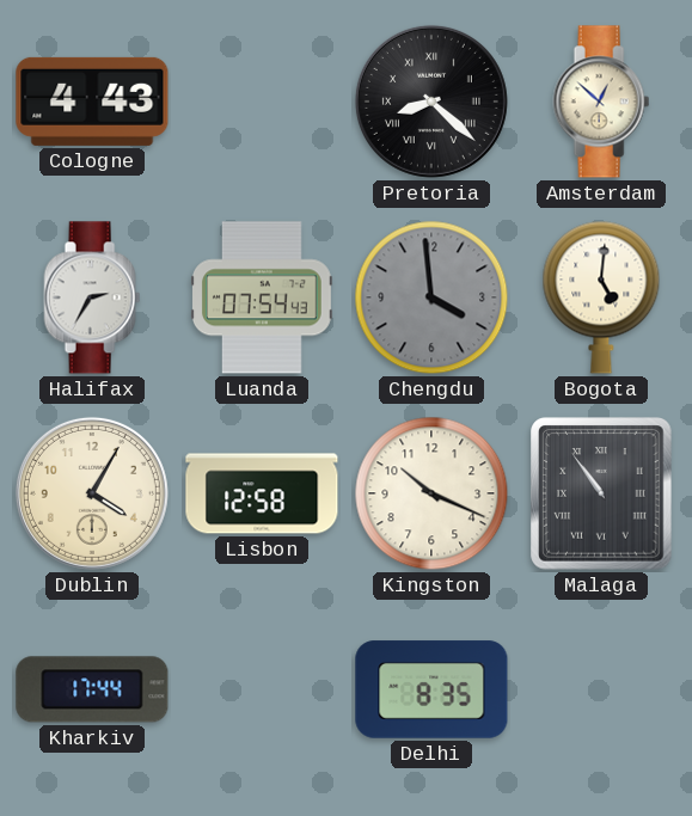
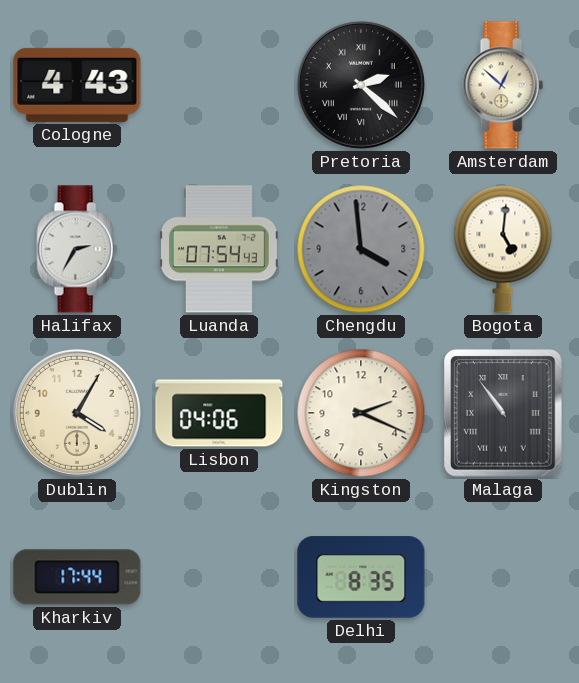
Pretoria: 8:22 -> 2:22 (361, 85)
Lisbon: 12:58 -> 04:06 (219, 413)
Kingston: 10:19 -> 2:19 (361, 413)
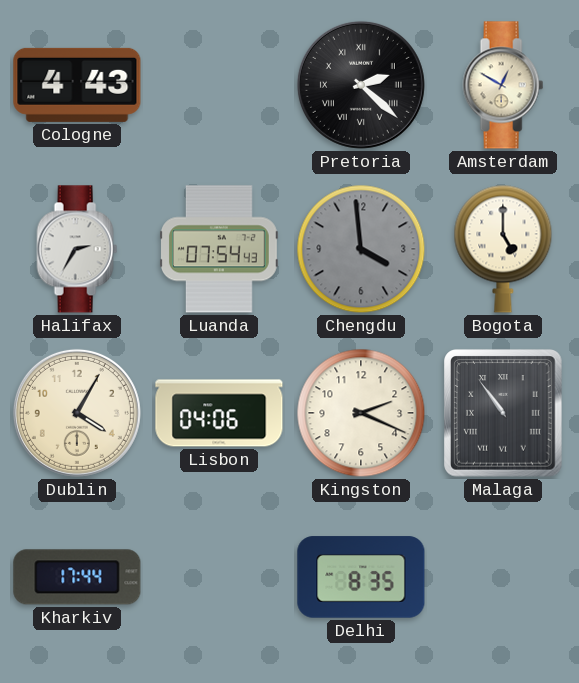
Amsterdam: 12:52 -> 12:50 (503, 85)
Bogota: 5:01 -> 5:00 (503, 249)
